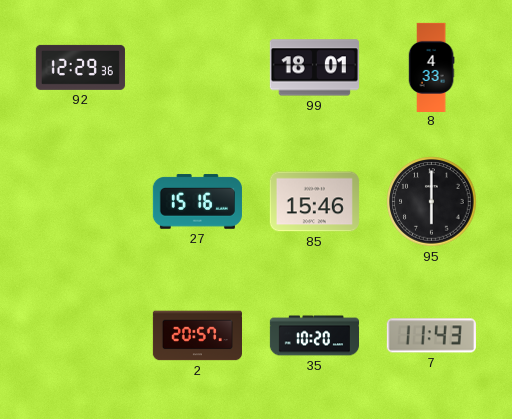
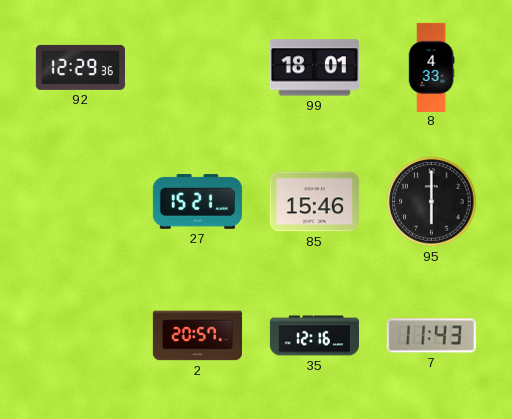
27: 15:16 -> 15:21 (197, 202)
35: 10:20 -> 12:16 (314, 336)
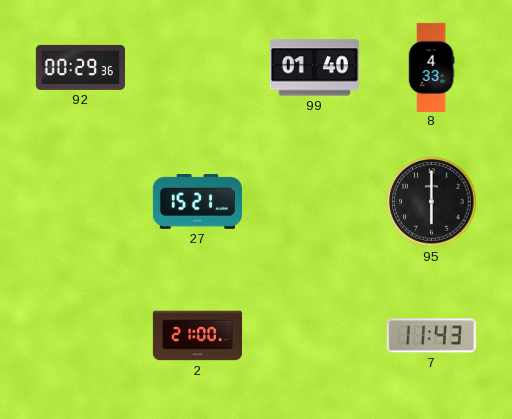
92: 12:29 -> 00:29 (80, 67)
99: 18:01 -> 01:40 (314, 68)
85: 15:46 -> none (314, 202)
2: 20:57 -> 21:00 (197, 336)
35: 12:16 -> none (314, 336)
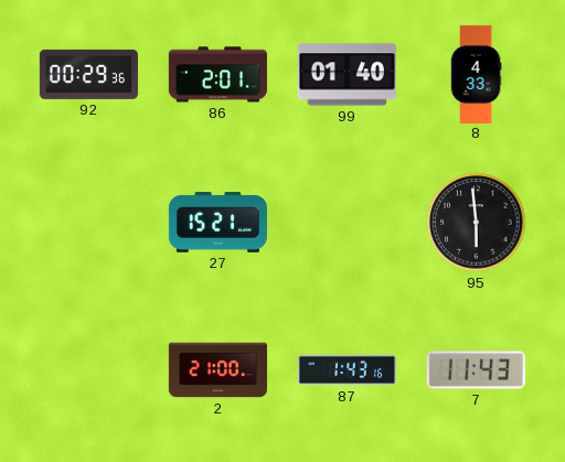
86: none -> 2:01 (217, 75)
95: 6:00 -> 5:59 (477, 223)
87: none -> 1:43 (347, 370)
